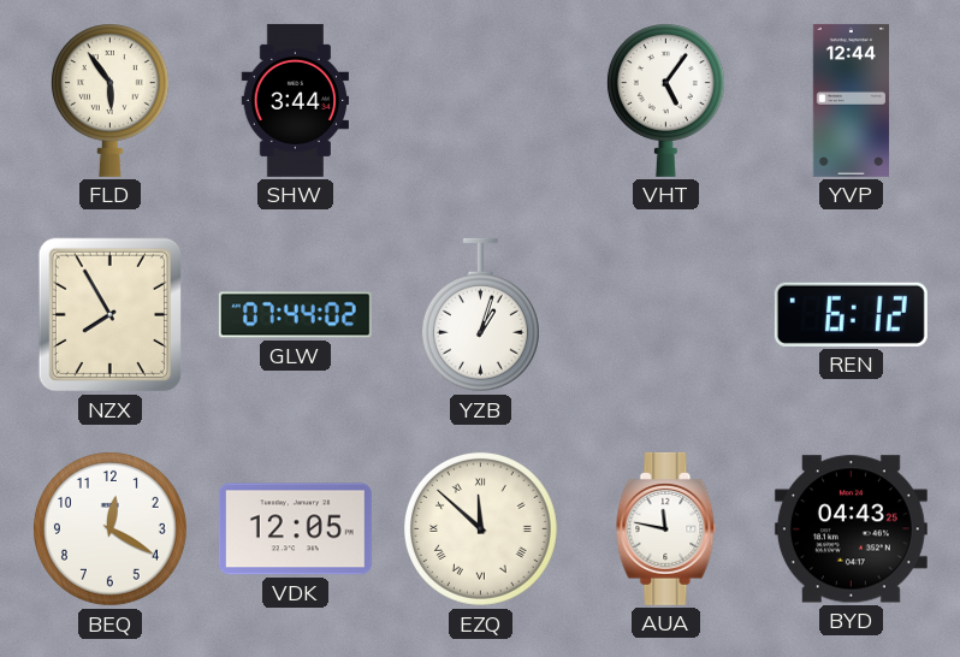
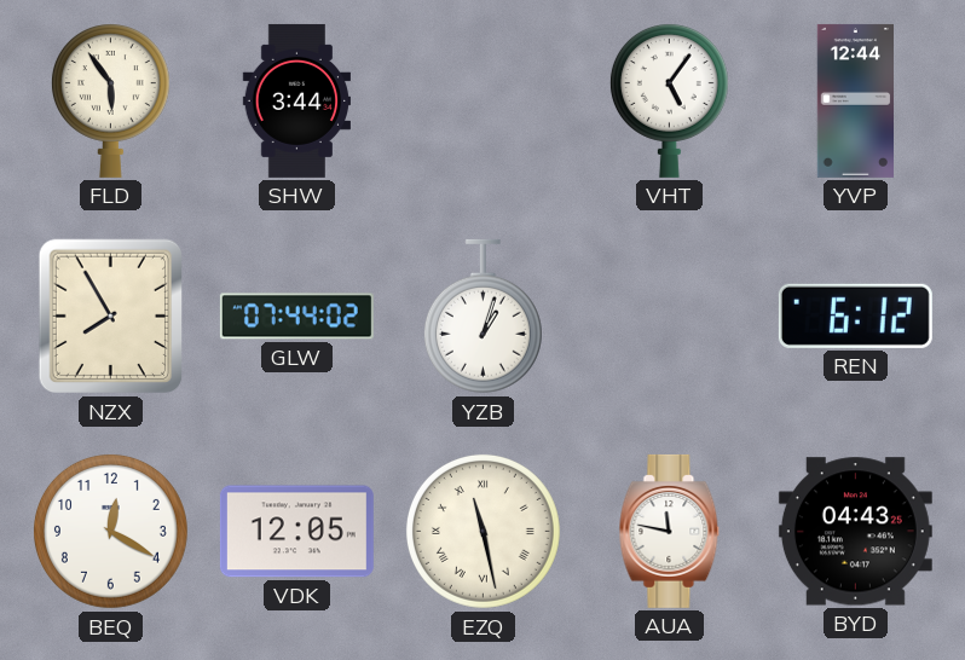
EZQ: 11:52 -> 11:28 (482, 531)
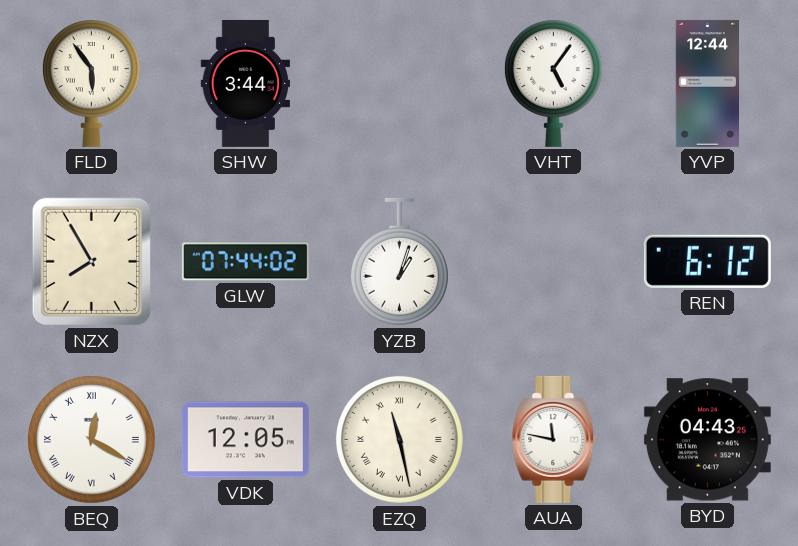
BEQ numerals: Arabic -> Roman (91, 439)
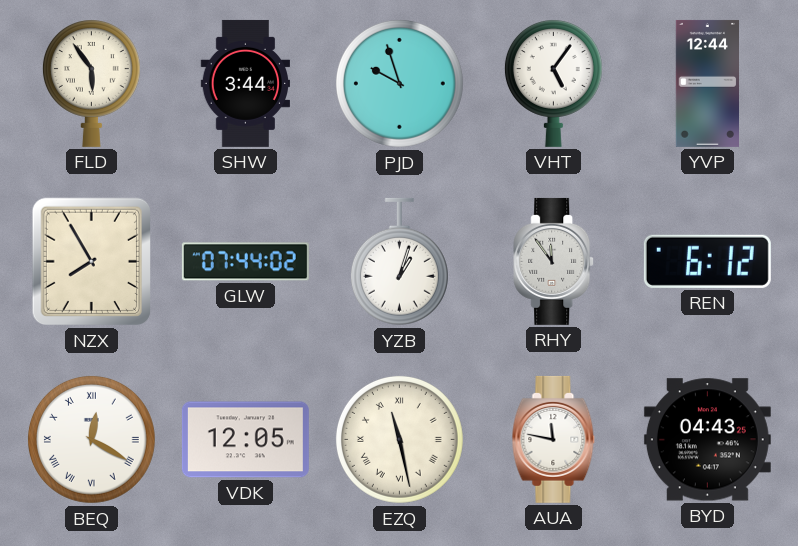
PJD: none -> 9:57 (399, 83)
RHY: none -> 11:54 (554, 261)
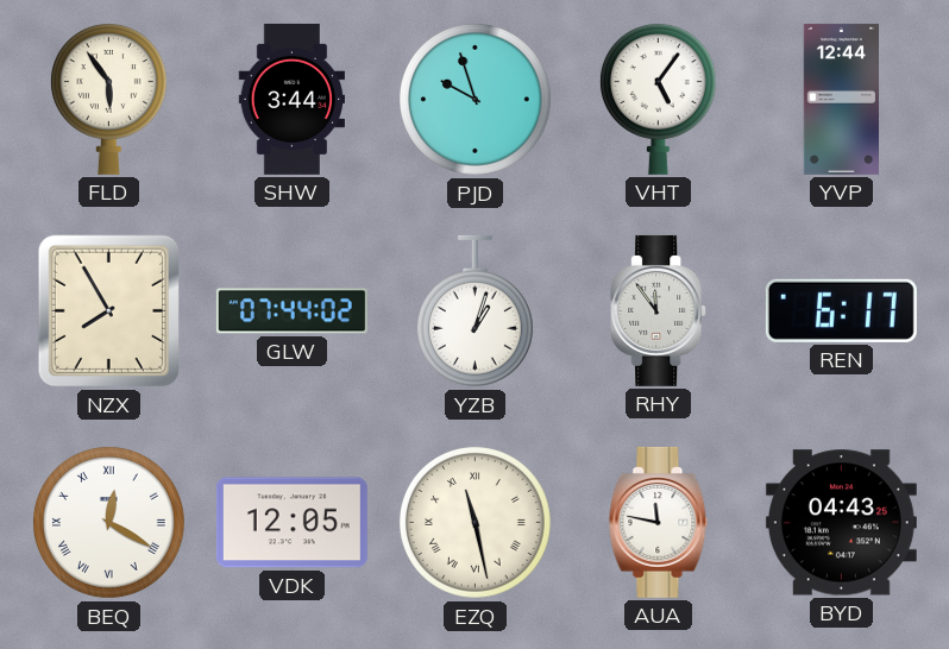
REN: 6:12 -> 6:17 (841, 310)
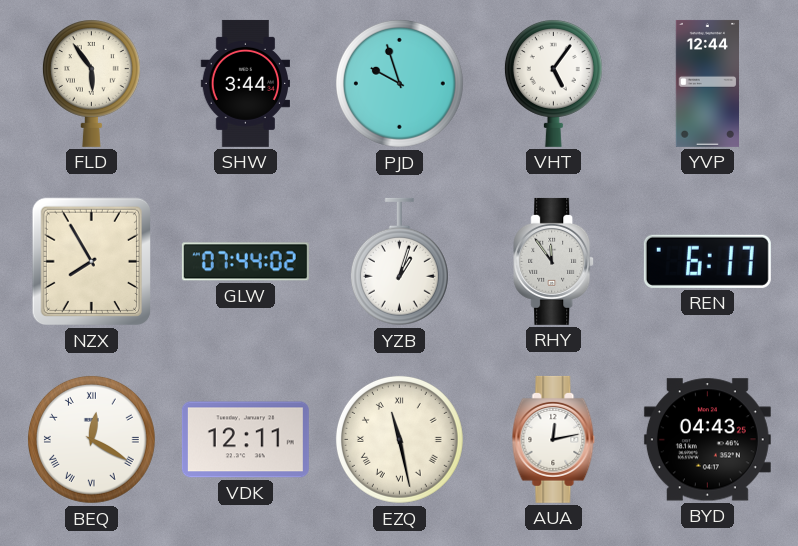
VDK: 12:05 -> 12:11 (245, 440)
AUA: 11:47 -> 12:13 (554, 439)
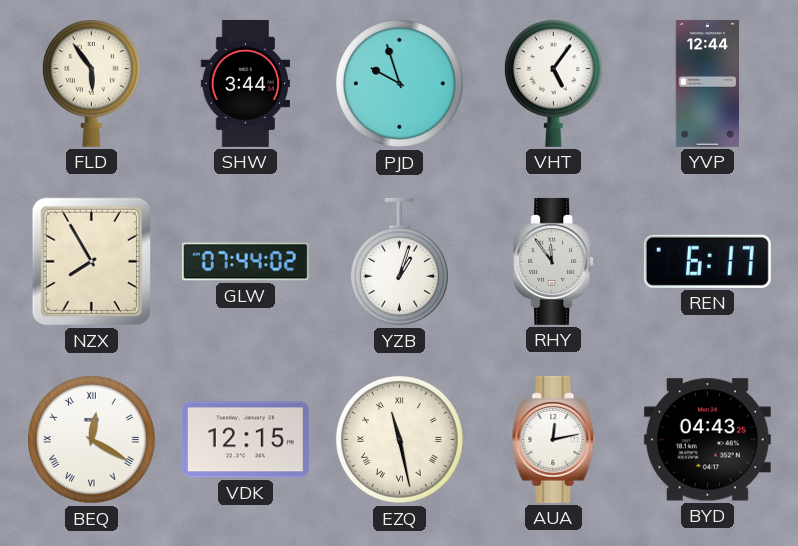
VDK: 12:11 -> 12:15 (245, 440)
